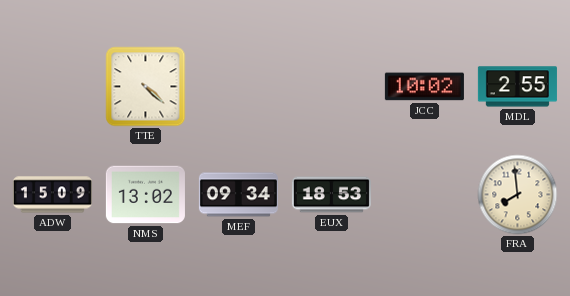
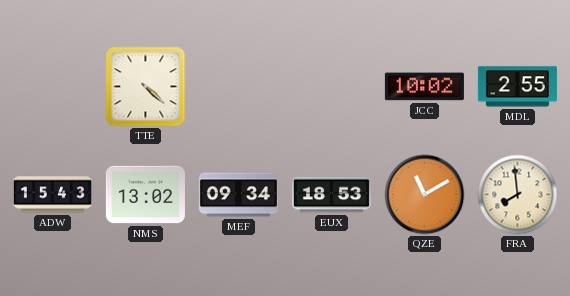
ADW: 15:09 -> 15:43 (52, 195)
QZE: none -> 11:10 (425, 195)
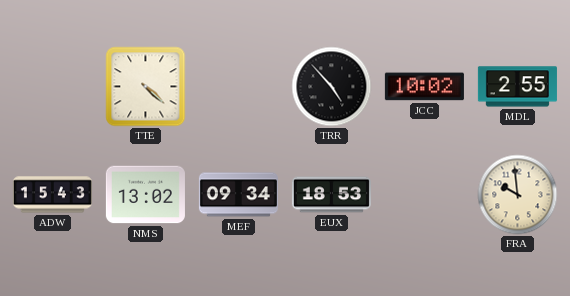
TRR: none -> 4:53 (332, 87)
QZE: 11:10 -> none (425, 195)
FRA: 7:59 -> 9:59 (518, 195)
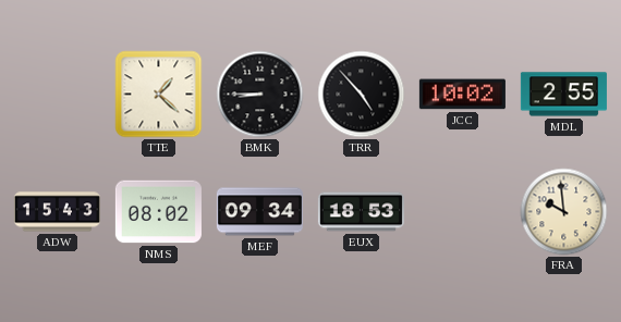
TTE: 4:22 -> 1:22 (159, 95)
BMK: none -> 8:45 (260, 95)
NMS: 13:02 -> 08:02 (158, 212)
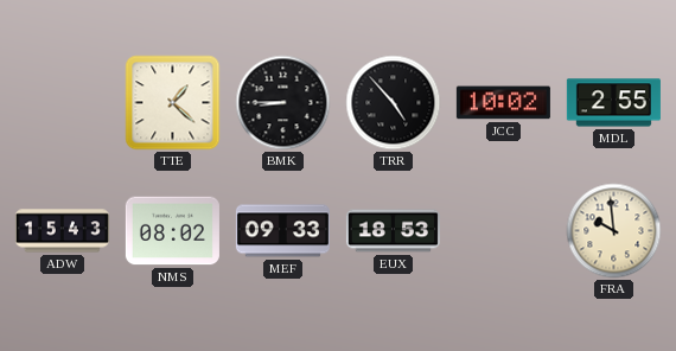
MEF: 09:34 -> 09:33 (282, 231)
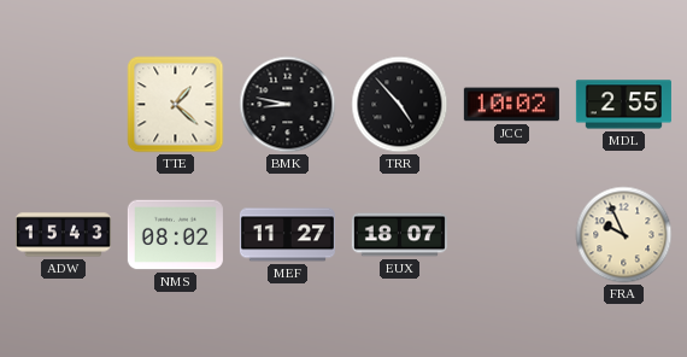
BMK: 8:45 -> 8:47 (288, 105)
MEF: 09:33 -> 11:27 (287, 235)
EUX: 18:53 -> 18:07 (399, 235)
FRA: 9:59 -> 9:56 (624, 235)
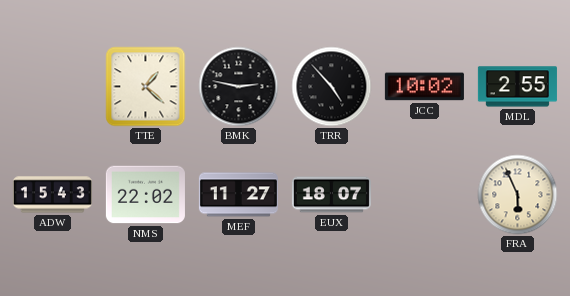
BMK: 8:47 -> 2:47 (239, 87)
NMS: 08:02 -> 22:02 (145, 195)
FRA: 9:56 -> 5:56 (518, 195)
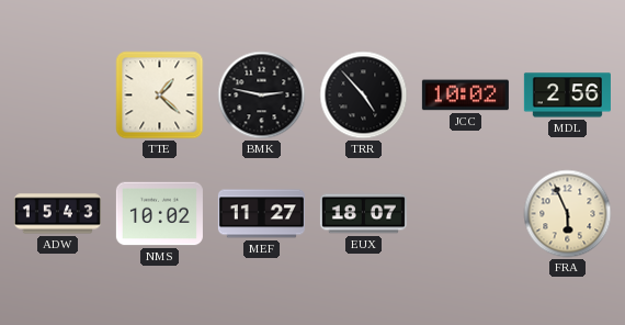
MDL: 2:55 -> 2:56 (567, 96)
NMS: 22:02 -> 10:02 (159, 214)
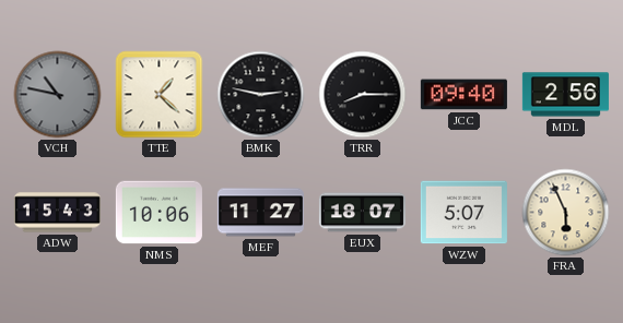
VCH: none -> 10:47 (58, 95)
TRR: 4:53 -> 8:15 (363, 95)
JCC: 10:02 -> 09:40 (463, 95)
NMS: 10:02 -> 10:06 (158, 213)
WZW: none -> 5:07 (463, 213)
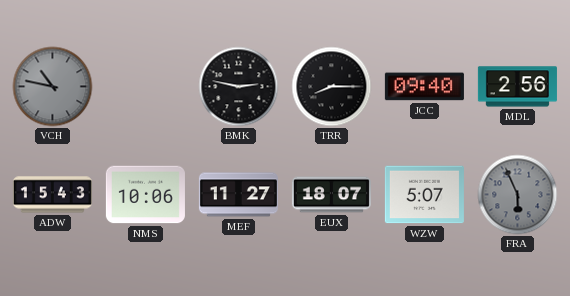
TTE: 1:22 -> none (160, 95)
FRA dial: cream -> grey (518, 195)
